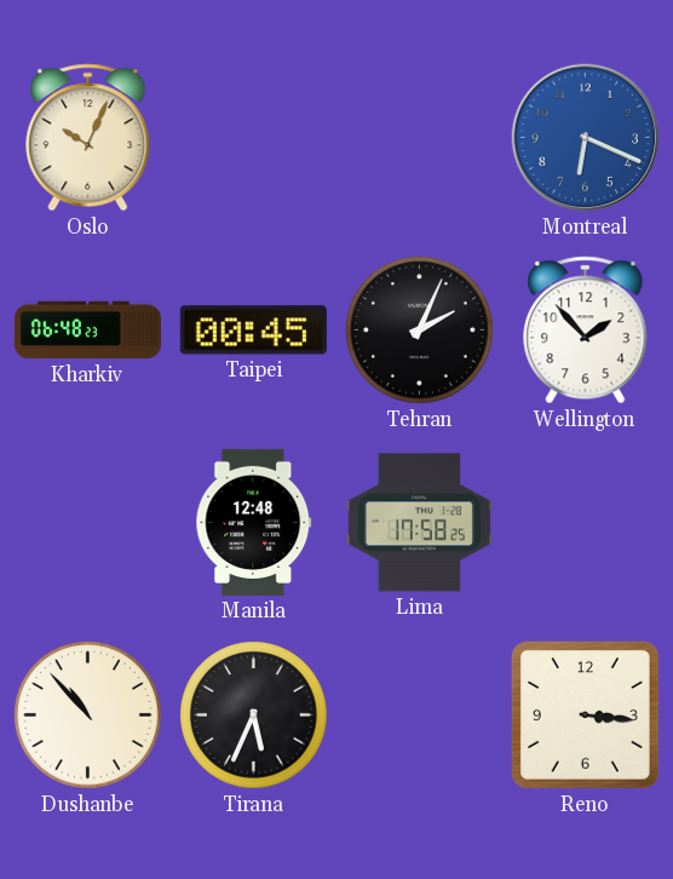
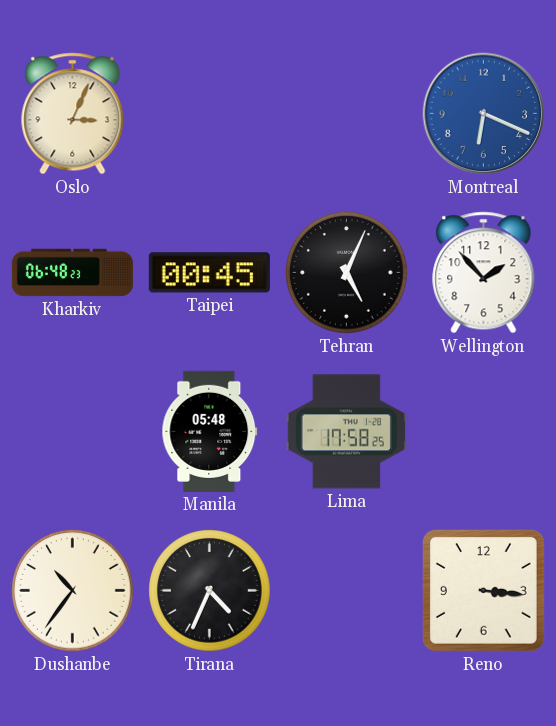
Oslo: 10:04 -> 3:04 (73, 114)
Tehran: 2:04 -> 5:04 (347, 273)
Manila: 12:48 -> 05:48 (210, 431)
Dushanbe: 10:53 -> 10:36 (73, 591)
Tirana: 5:34 -> 4:34 (210, 591)
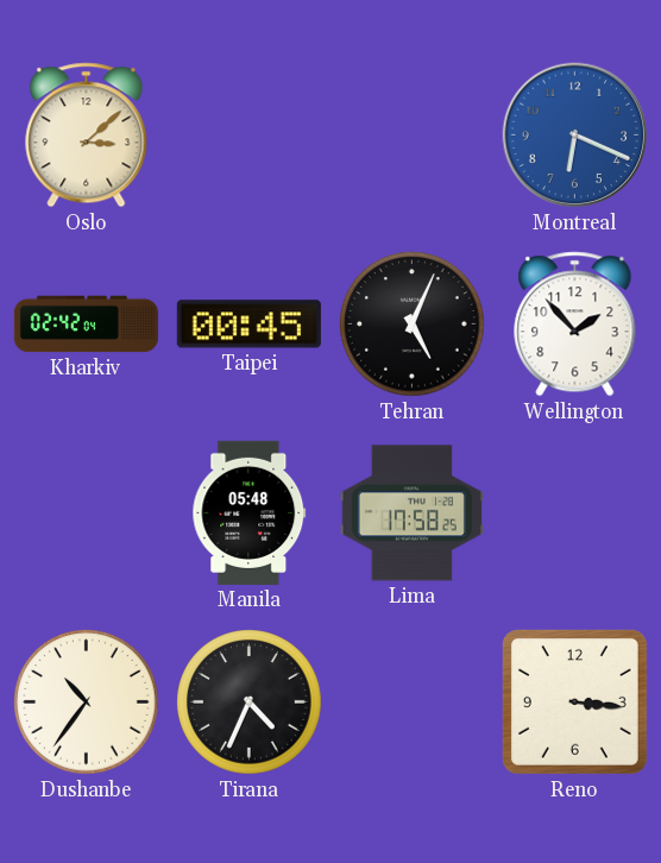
Oslo: 3:04 -> 3:08 (87, 136)
Kharkiv: 06:48 -> 02:42 (86, 325)
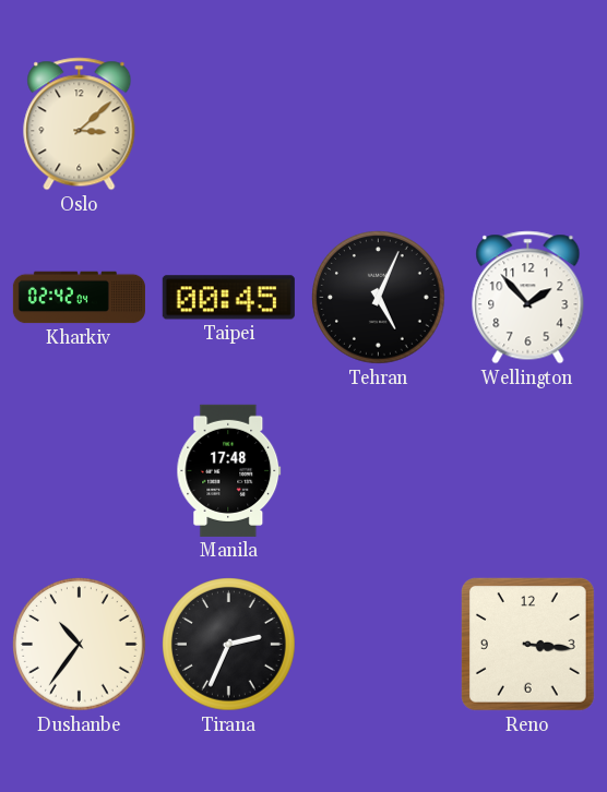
Montreal: 6:19 -> none (575, 136)
Manila: 05:48 -> 17:48 (229, 470)
Lima: 17:58 -> none (411, 514)
Tirana: 4:34 -> 2:34 (229, 645)
